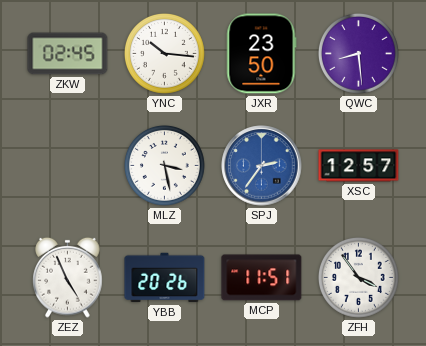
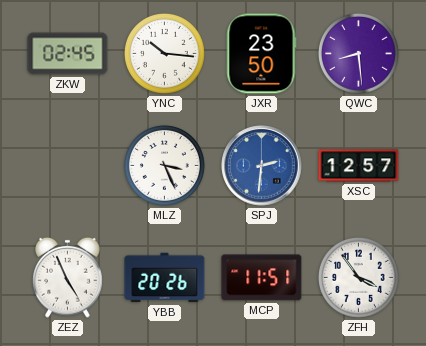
MLZ: 3:28 -> 3:26 (165, 166)
SPJ: 2:36 -> 2:31 (262, 166)
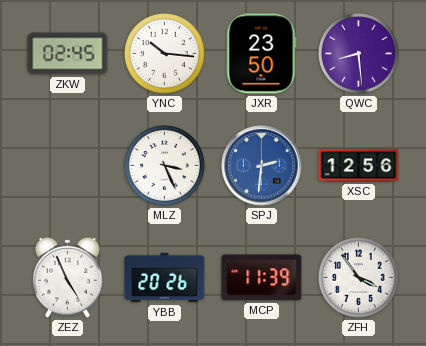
XSC: 12:57 -> 12:56 (359, 166)
MCP: 11:51 -> 11:39 (262, 278)
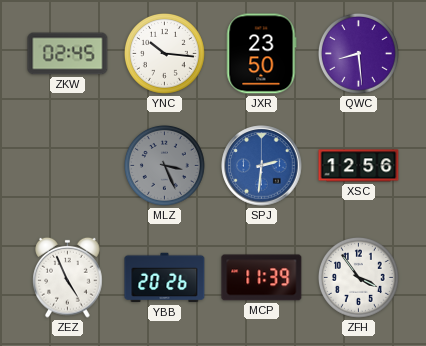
MLZ dial: white -> grey (165, 166)
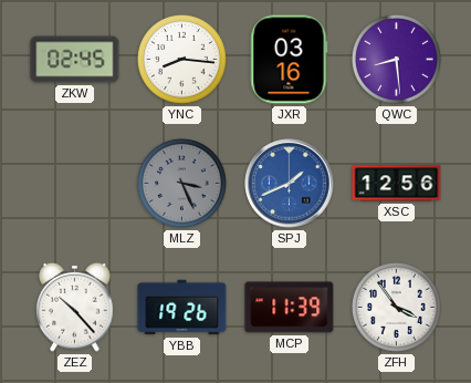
YNC: 10:16 -> 8:16 (182, 60)
JXR: 23:50 -> 03:16 (290, 60)
SPJ: 2:31 -> 1:41 (290, 184)
ZEZ: 4:56 -> 10:23 (75, 307)
YBB: 20:26 -> 19:26 (182, 308)
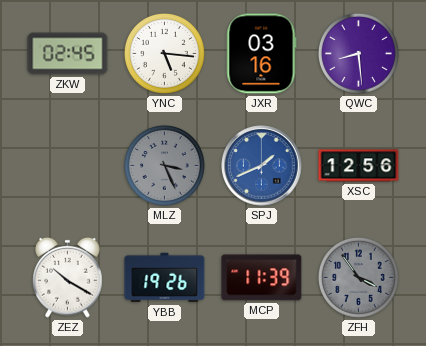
YNC: 8:16 -> 5:16 (165, 54)
ZEZ: 10:23 -> 10:20 (68, 277)
ZFH dial: white -> grey (359, 278)
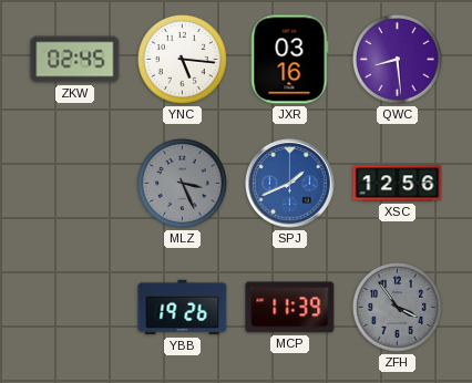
ZEZ: 10:20 -> none (68, 277)
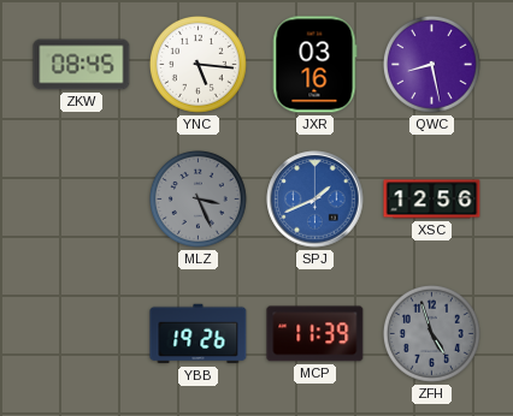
ZKW: 02:45 -> 08:45 (82, 65)
QWC: 8:29 -> 8:28 (432, 65)
ZFH: 3:54 -> 4:57 (432, 334)
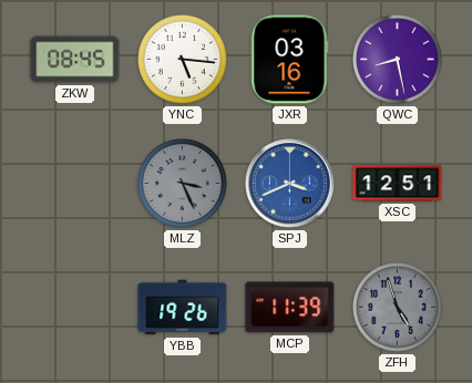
SPJ: 1:41 -> 3:41 (290, 184)
XSC: 12:56 -> 12:51 (398, 184)
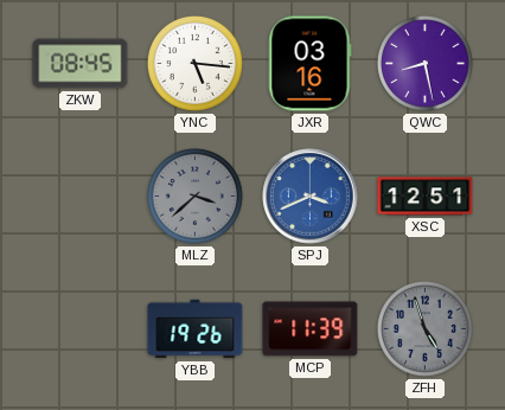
MLZ: 3:26 -> 3:38 (196, 197)
